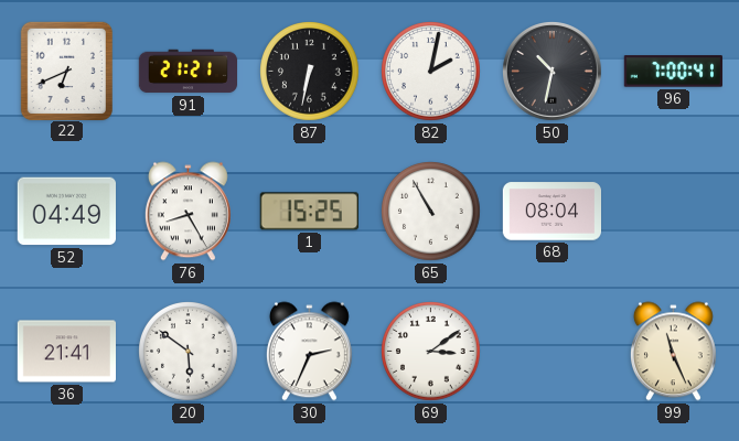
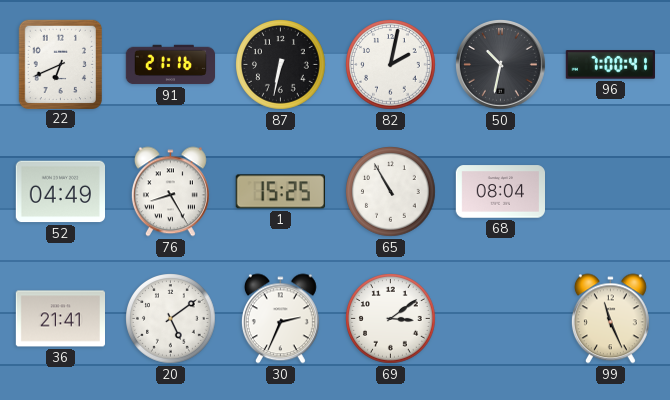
91: 21:21 -> 21:16 (171, 65)
20: 5:51 -> 5:09 (171, 319)
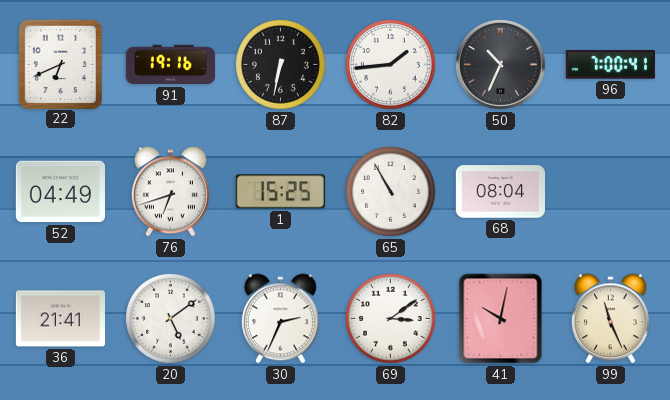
91: 21:16 -> 19:16 (171, 65)
82: 2:02 -> 1:44 (391, 65)
50: 10:32 -> 10:34 (501, 65)
76: 8:25 -> 6:42 (170, 192)
41: none -> 10:02 (501, 319)
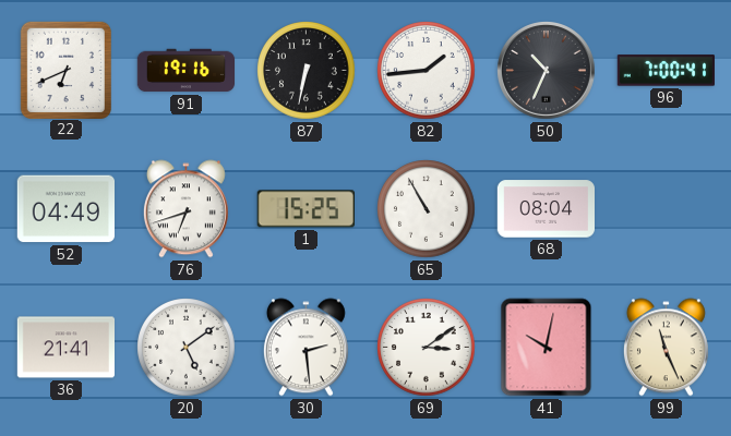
30: 2:34 -> 2:29 (305, 348)
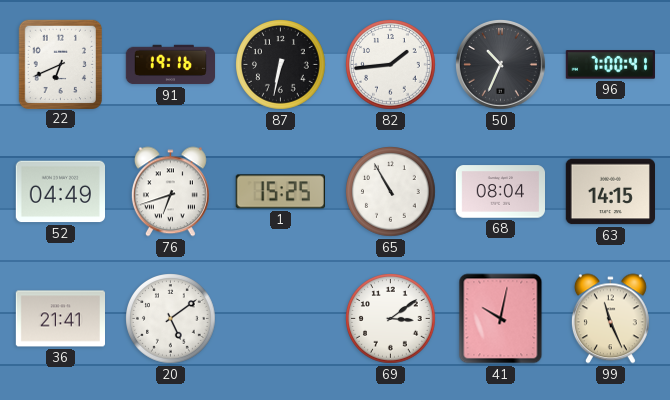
63: none -> 14:15 (610, 192)
30: 2:29 -> none (305, 348)
